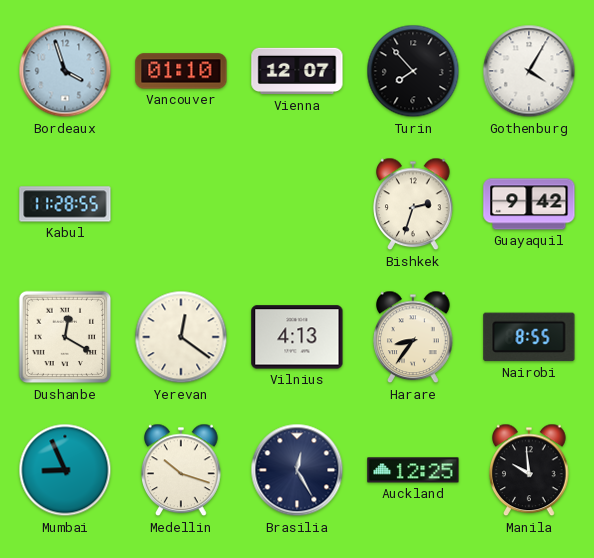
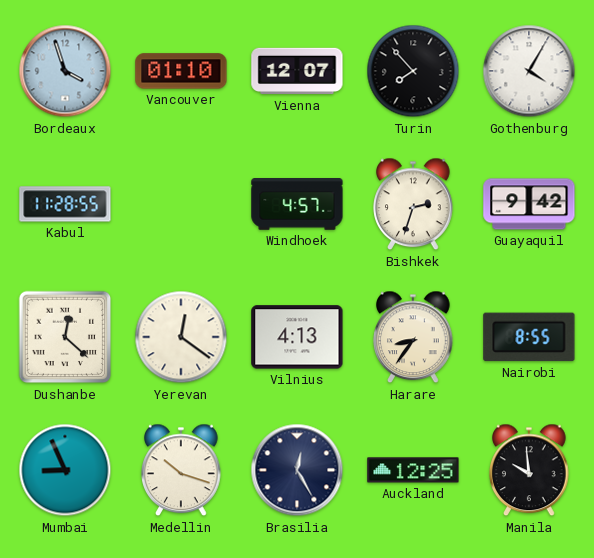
Windhoek: none -> 4:57 (297, 204)
Dushanbe: 12:20 -> 12:22 (65, 337)
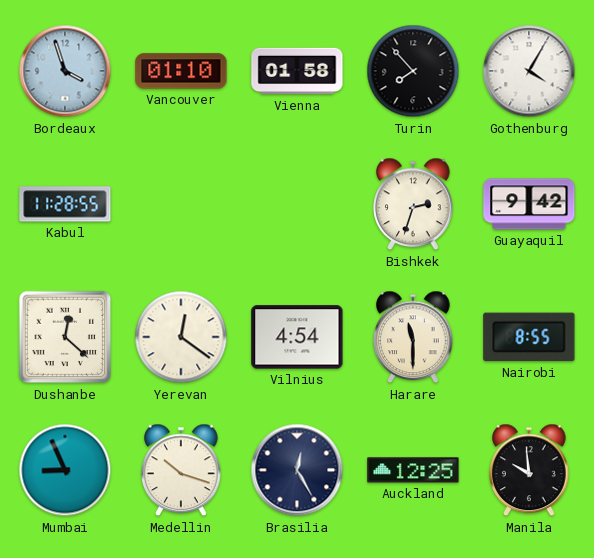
Vienna: 12:07 -> 01:58 (297, 71)
Windhoek: 4:57 -> none (297, 204)
Vilnius: 4:13 -> 4:54 (297, 337)
Harare: 8:36 -> 11:30 (413, 337)
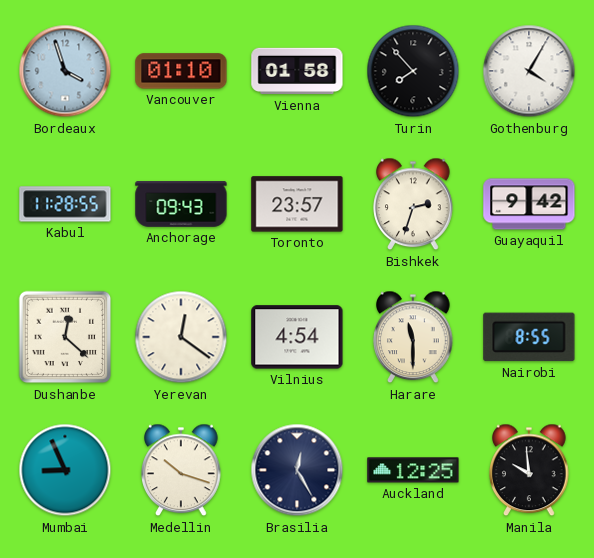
Anchorage: none -> 09:43 (181, 204)
Toronto: none -> 23:57 (297, 204)
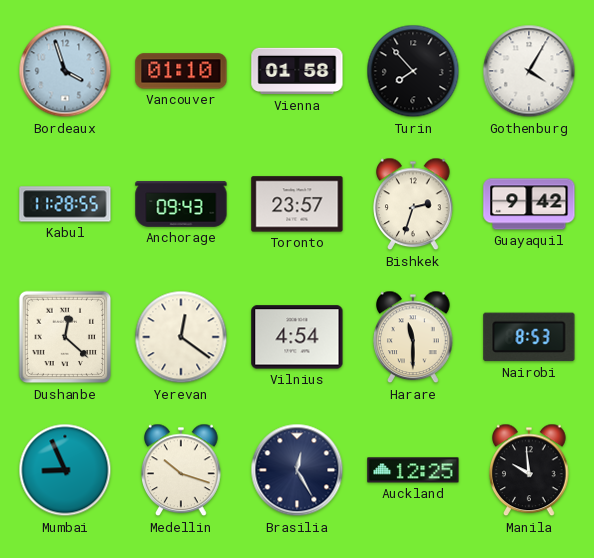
Nairobi: 8:55 -> 8:53 (529, 337)
